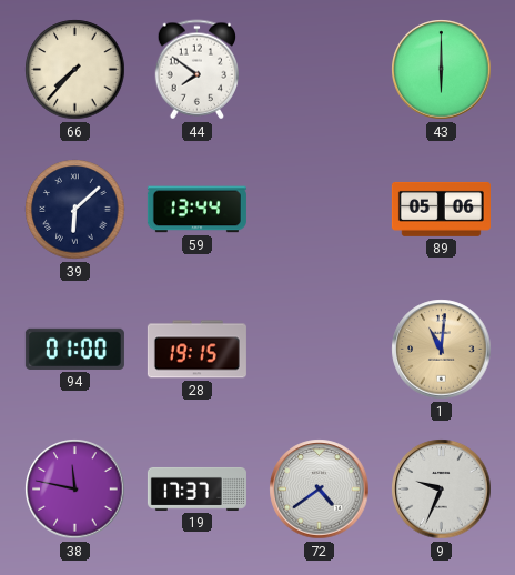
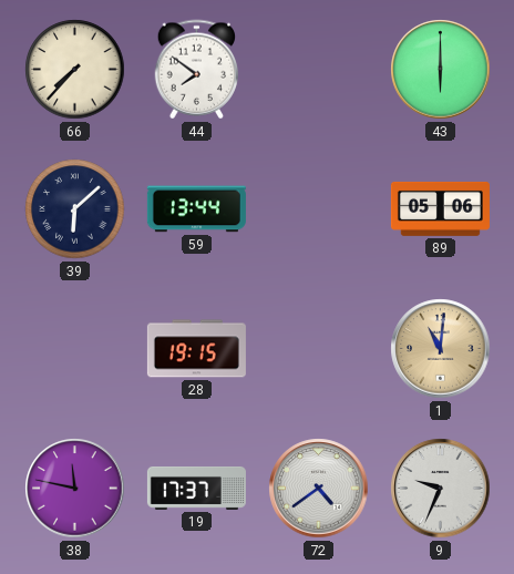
94: 01:00 -> none (74, 349)
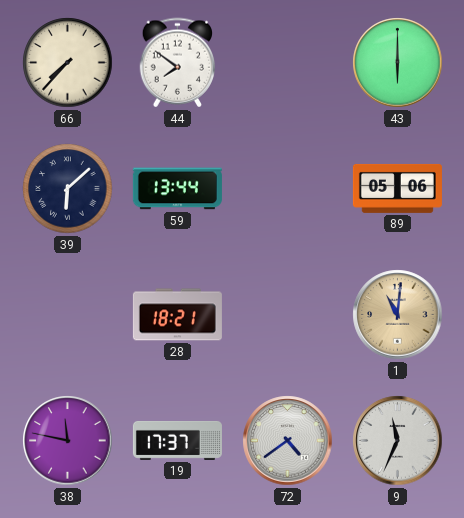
28: 19:15 -> 18:21 (177, 315)
9: 9:34 -> 11:34 (398, 441)
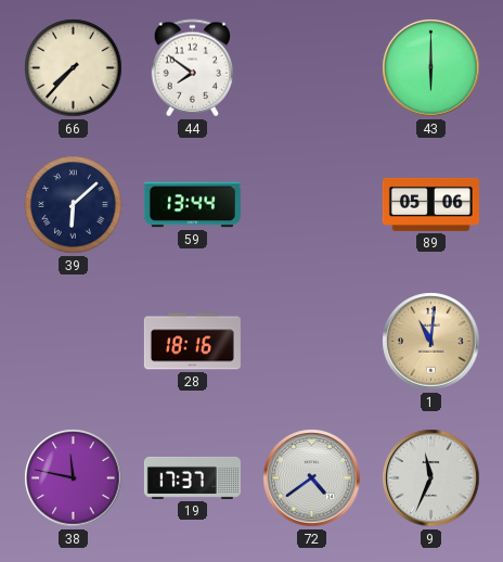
28: 18:21 -> 18:16 (192, 342)
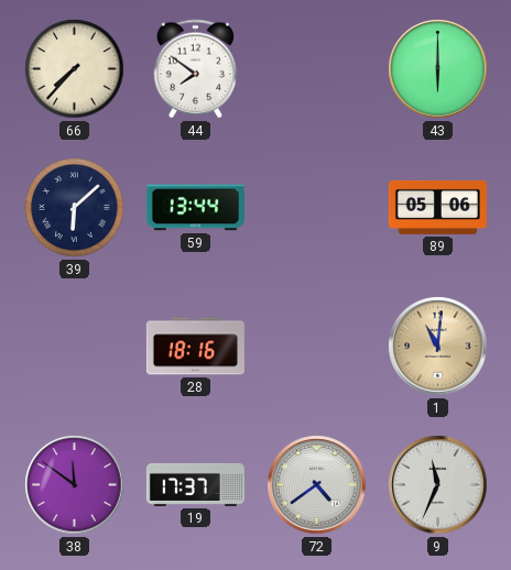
38: 11:47 -> 11:51 (75, 485)
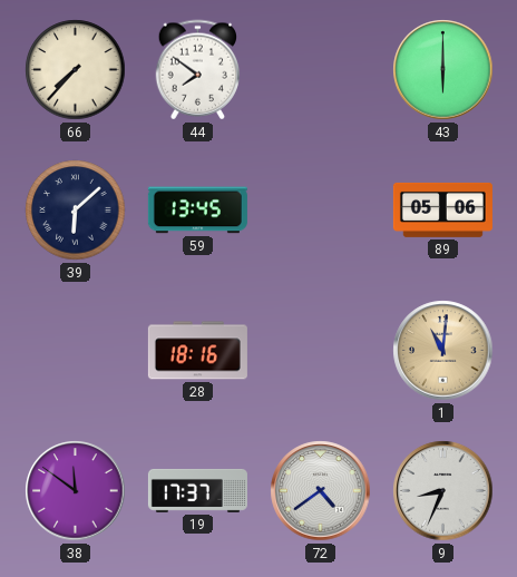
59: 13:44 -> 13:45 (197, 211)
9: 11:34 -> 8:34 (443, 491)
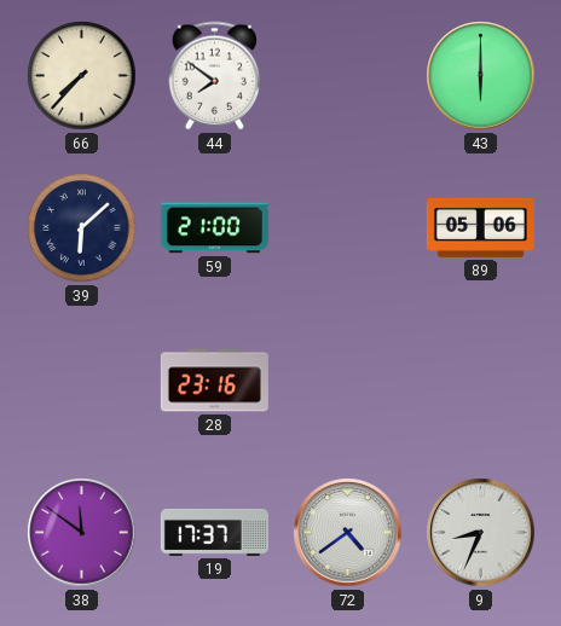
59: 13:45 -> 21:00 (214, 228)
28: 18:16 -> 23:16 (214, 381)
1: 11:01 -> none (443, 351)
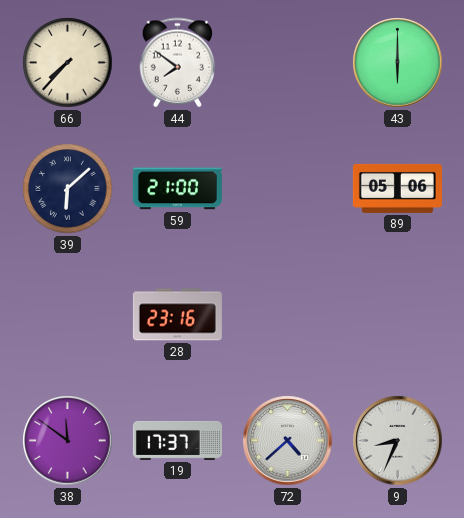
72: 4:39 -> 4:38 (288, 441)
